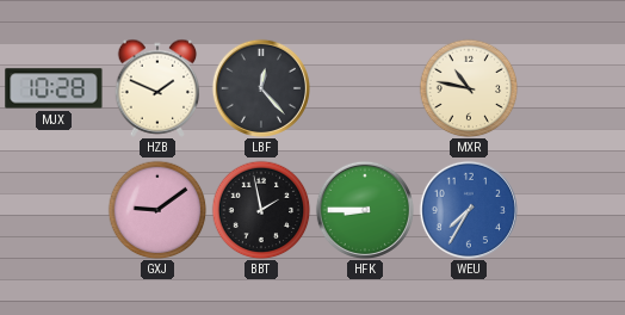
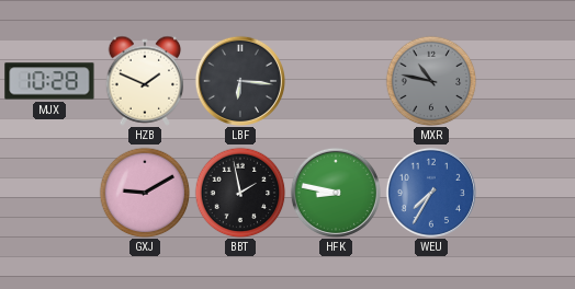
LBF: 12:23 -> 6:16 (239, 80)
MXR dial: cream -> grey (431, 81)
GXJ: 9:09 -> 9:10 (145, 193)
HFK: 8:45 -> 8:47 (335, 192)
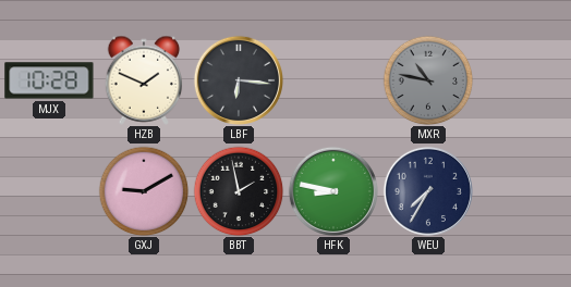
WEU dial: blue -> navy (427, 190)
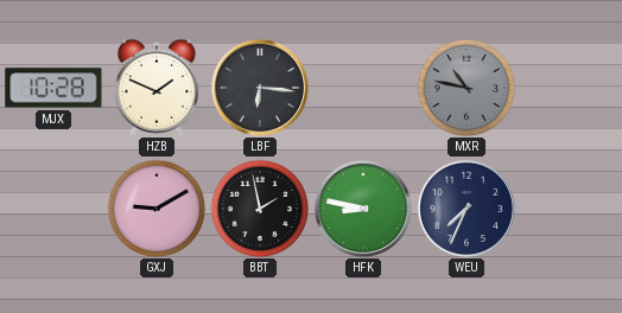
WEU: 7:35 -> 7:34 (465, 207)
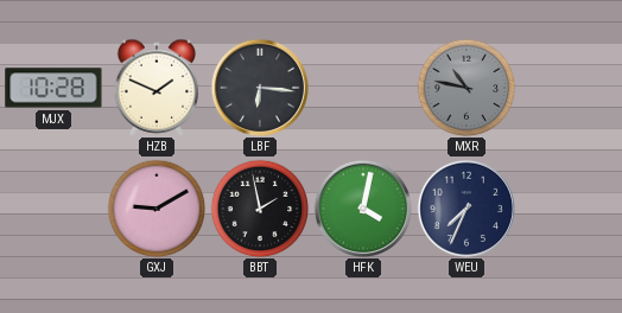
HFK: 8:47 -> 4:02 (362, 207)
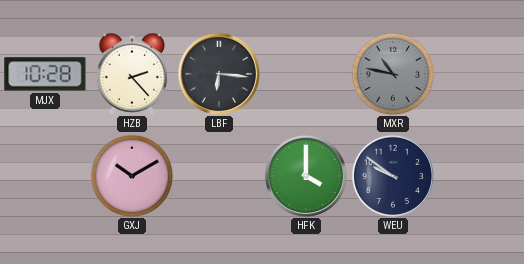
HZB: 1:49 -> 2:23 (132, 74)
GXJ: 9:10 -> 10:10 (132, 176)
BBT: 1:58 -> none (260, 209)
HFK: 4:02 -> 4:00 (305, 175)
WEU: 7:34 -> 9:51 (392, 175)
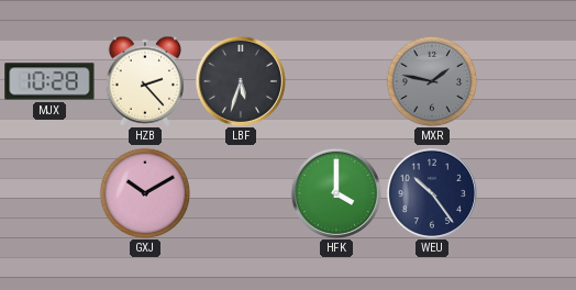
LBF: 6:16 -> 5:33 (240, 80)
MXR: 10:47 -> 1:47 (432, 81)
WEU: 9:51 -> 10:24 (431, 192)
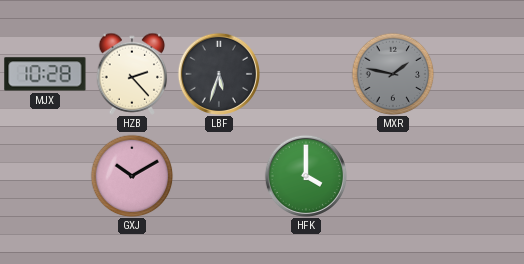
WEU: 10:24 -> none (431, 192)
